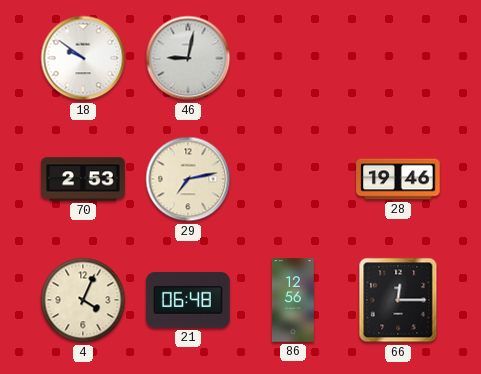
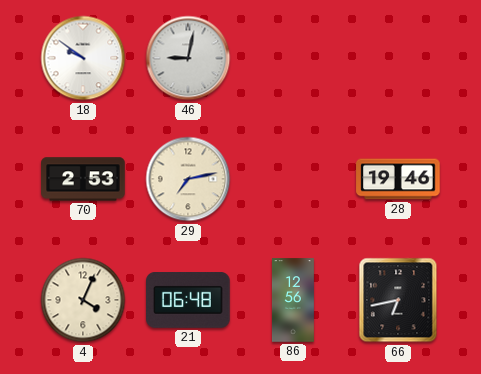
66: 12:15 -> 6:43 (398, 300)
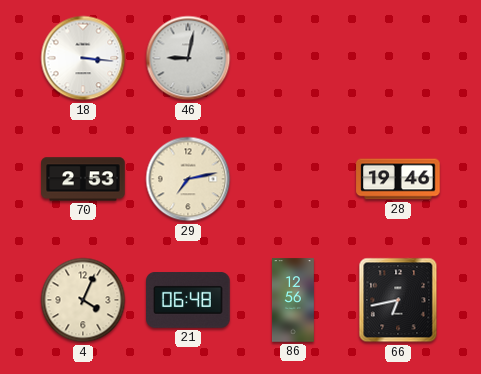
18: 9:51 -> 3:16 (83, 58)
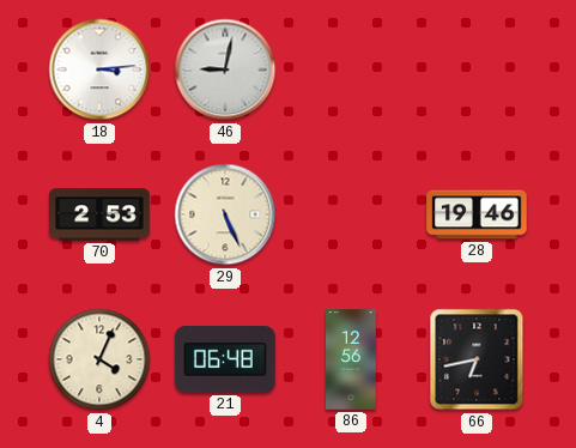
18: 3:16 -> 3:14 (99, 69)
29: 7:13 -> 5:26 (225, 214)
